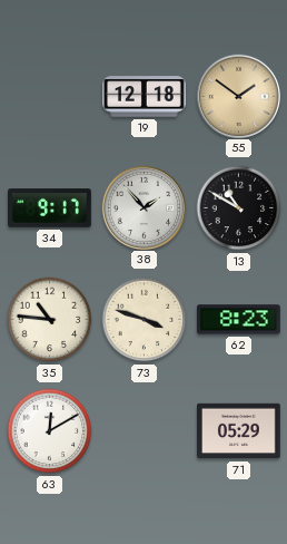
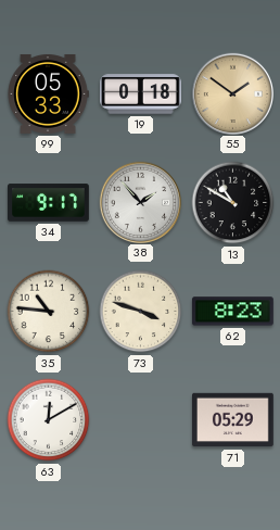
99: none -> 05:33 (48, 93)
19: 12:18 -> 0:18 (141, 94)
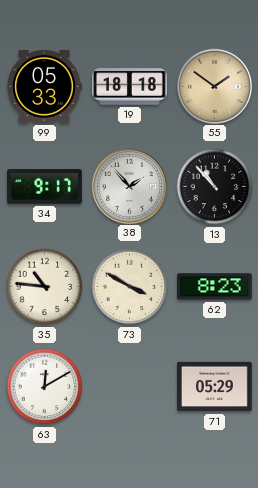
19: 0:18 -> 18:18 (130, 87)
13: 10:50 -> 10:53 (215, 187)
73: 3:48 -> 3:50 (130, 287)
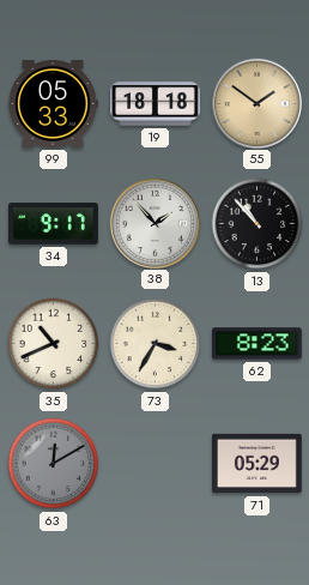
35: 10:46 -> 10:41 (54, 344)
73: 3:50 -> 3:35 (156, 344)
63 dial: white -> grey (54, 464)
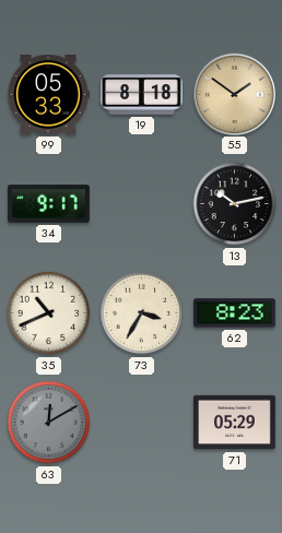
19: 18:18 -> 8:18 (142, 95)
38: 1:53 -> none (154, 223)
13: 10:53 -> 10:13 (235, 204)
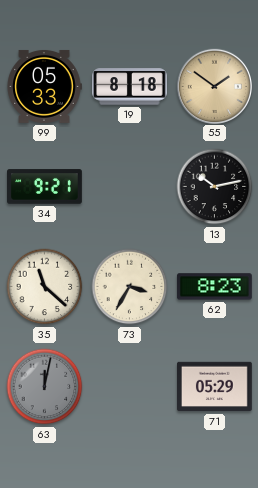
34: 9:17 -> 9:21 (45, 187)
35: 10:41 -> 11:22 (45, 287)
63: 12:10 -> 12:02 (45, 387)
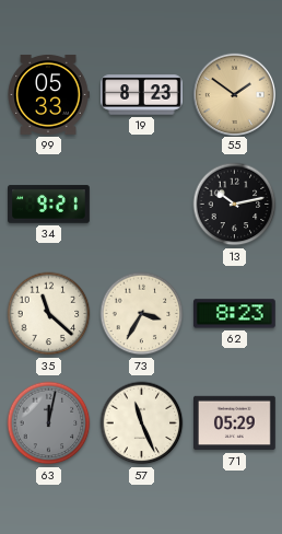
19: 8:18 -> 8:23 (142, 95)
57: none -> 11:26 (142, 423)
